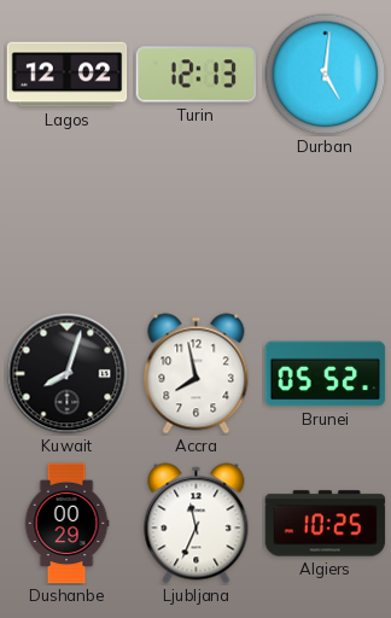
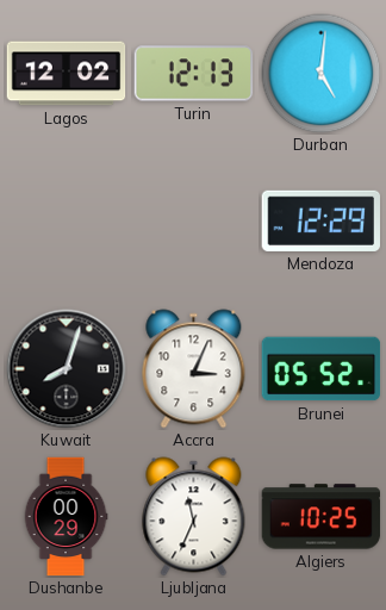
Mendoza: none -> 12:29 (320, 220)
Accra: 7:58 -> 3:04 (194, 369)
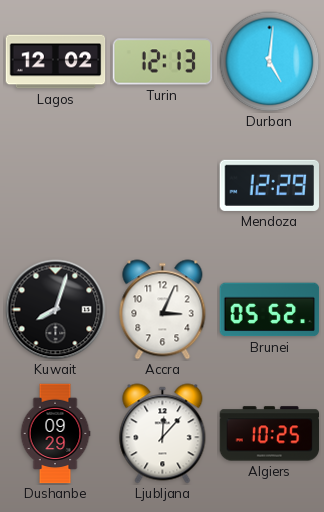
Dushanbe: 00:29 -> 09:29 (55, 434)
Ljubljana: 11:34 -> 12:07 (163, 434)
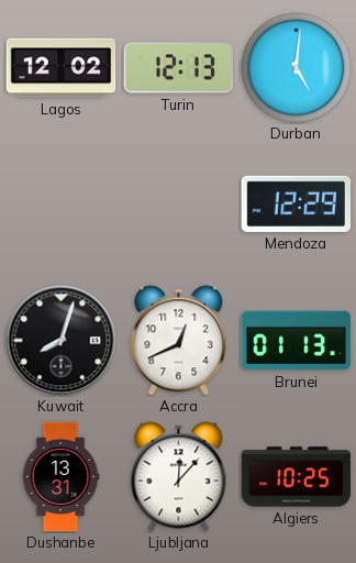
Accra: 3:04 -> 12:41 (179, 341)
Brunei: 05:52 -> 01:13 (297, 341)
Dushanbe: 09:29 -> 13:31 (60, 477)
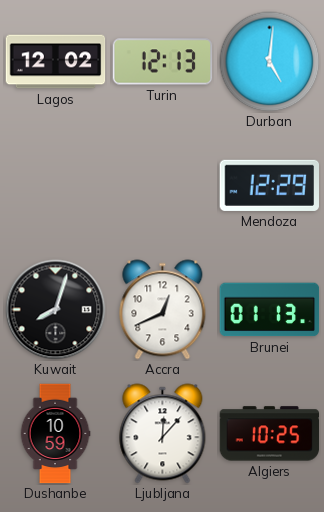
Dushanbe: 13:31 -> 10:59 (55, 434)
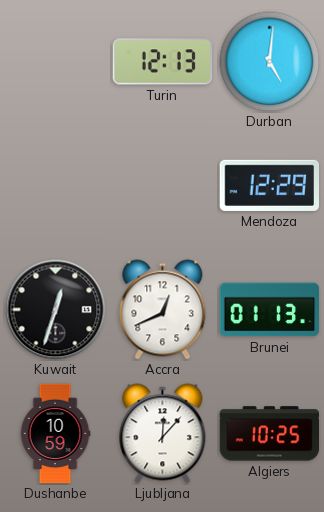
Lagos: 12:02 -> none (56, 62)
Kuwait: 8:03 -> 12:33 (56, 310)
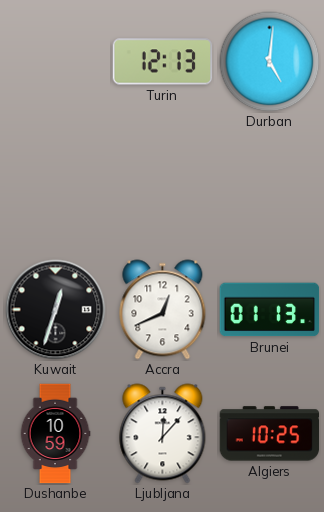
Mendoza: 12:29 -> none (269, 185)
